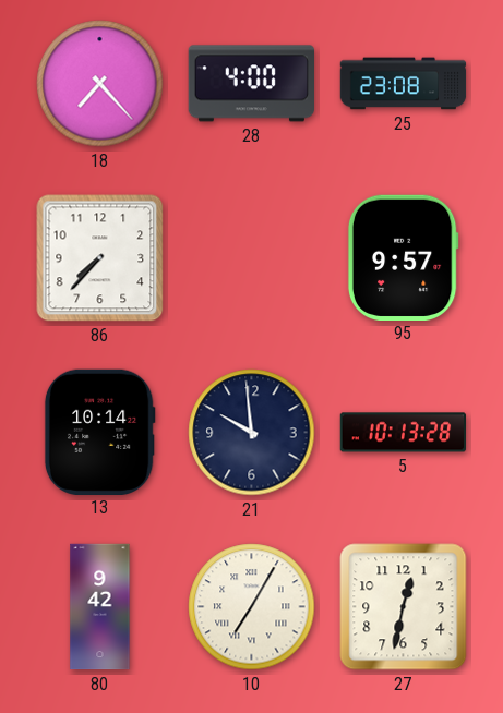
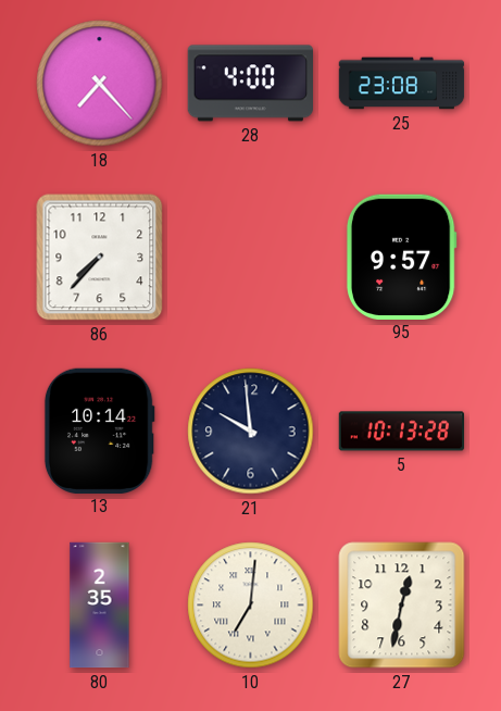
80: 9:42 -> 2:35 (100, 606)
10: 7:05 -> 7:01 (251, 606)
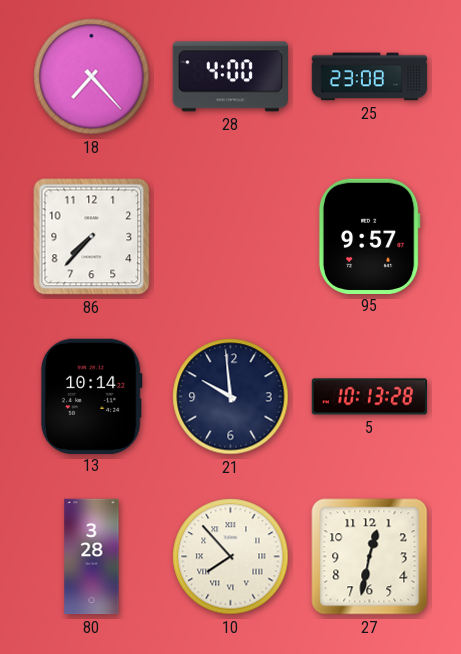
80: 2:35 -> 3:28 (92, 557)
10: 7:01 -> 7:53 (231, 557)
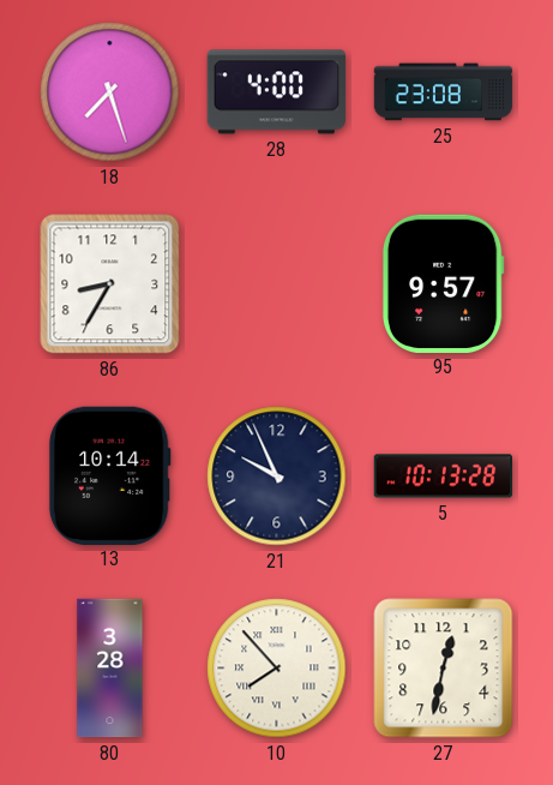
18: 7:23 -> 7:27 (110, 92)
86: 7:37 -> 8:35 (110, 284)
21: 9:59 -> 9:56 (277, 477)
